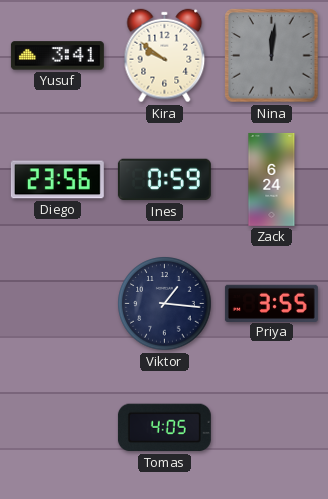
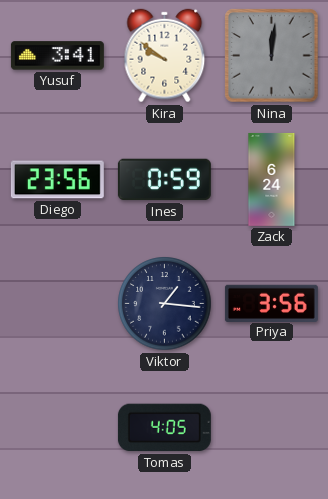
Priya: 3:55 -> 3:56 (271, 303)
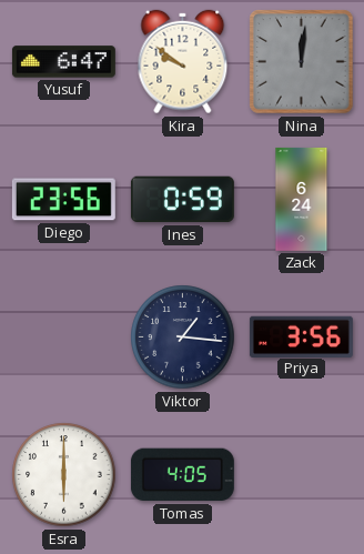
Yusuf: 3:41 -> 6:47 (63, 62)
Esra: none -> 6:00 (64, 475)
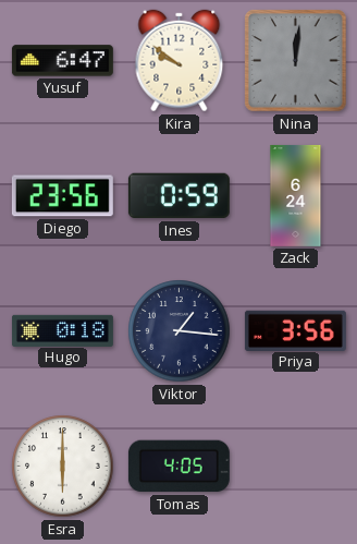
Hugo: none -> 0:18 (62, 330)
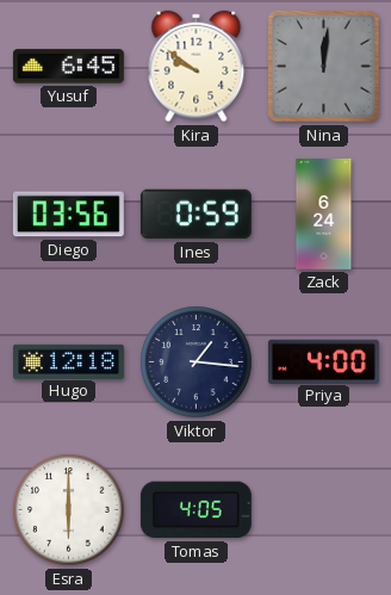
Yusuf: 6:47 -> 6:45 (68, 67)
Diego: 23:56 -> 03:56 (68, 215)
Hugo: 0:18 -> 12:18 (68, 361)
Priya: 3:56 -> 4:00 (323, 361)
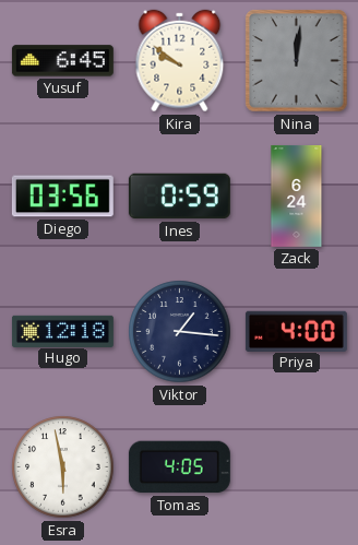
Esra: 6:00 -> 5:58 (63, 467)
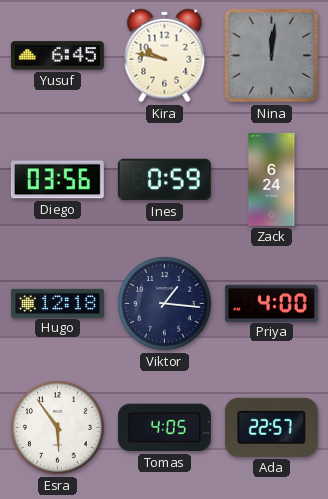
Kira: 9:51 -> 9:47 (165, 56)
Esra: 5:58 -> 5:54 (58, 428)
Ada: none -> 22:57 (271, 427)
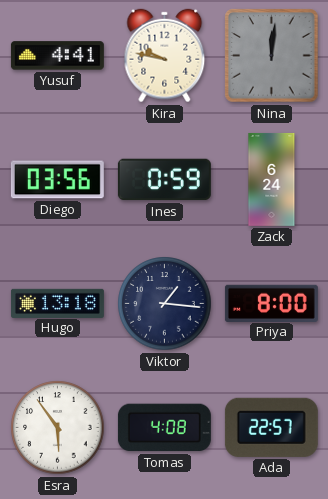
Yusuf: 6:45 -> 4:41 (57, 56)
Hugo: 12:18 -> 13:18 (57, 303)
Priya: 4:00 -> 8:00 (271, 303)
Tomas: 4:05 -> 4:08 (164, 428)
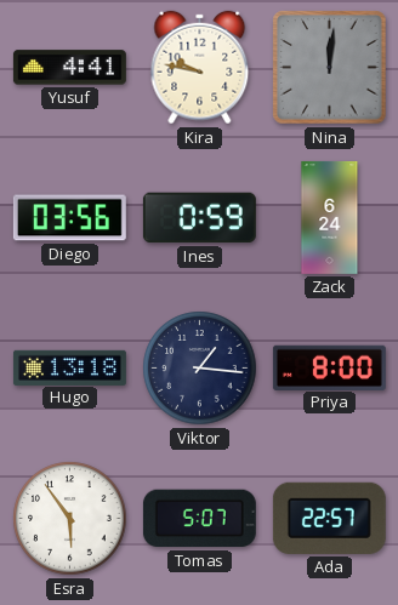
Tomas: 4:08 -> 5:07 (199, 519)
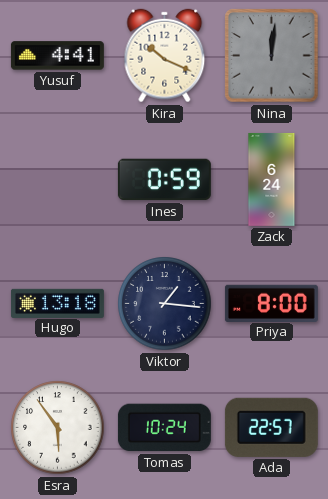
Kira: 9:47 -> 10:19 (165, 56)
Diego: 03:56 -> none (69, 218)
Tomas: 5:07 -> 10:24 (164, 428)
